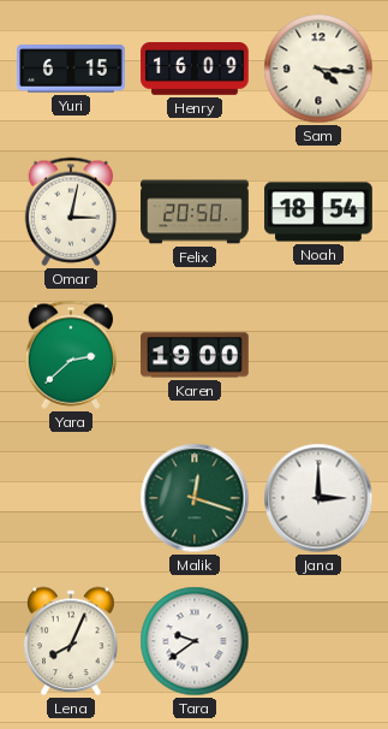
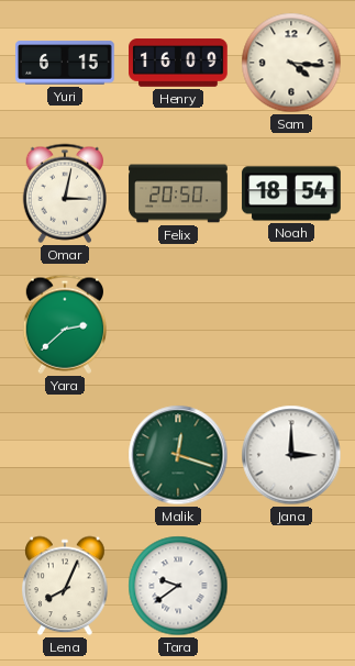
Karen: 19:00 -> none (195, 355)
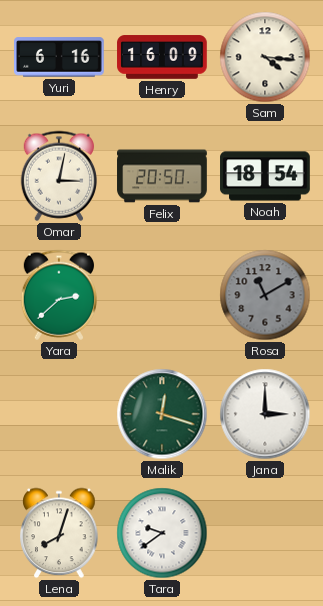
Yuri: 6:15 -> 6:16 (59, 57)
Rosa: none -> 11:10 (265, 295)
Lena: 8:04 -> 8:03 (59, 533)
